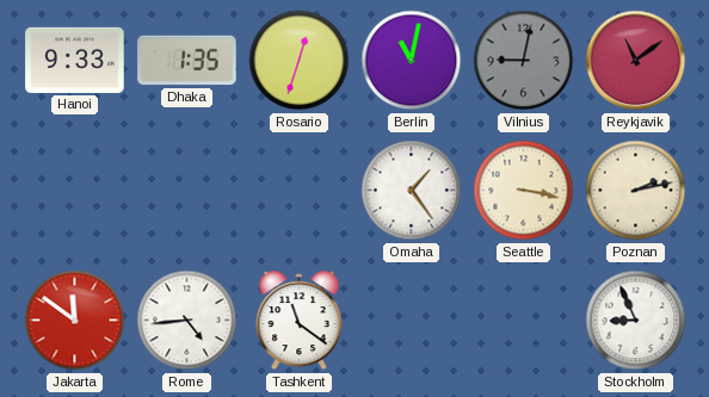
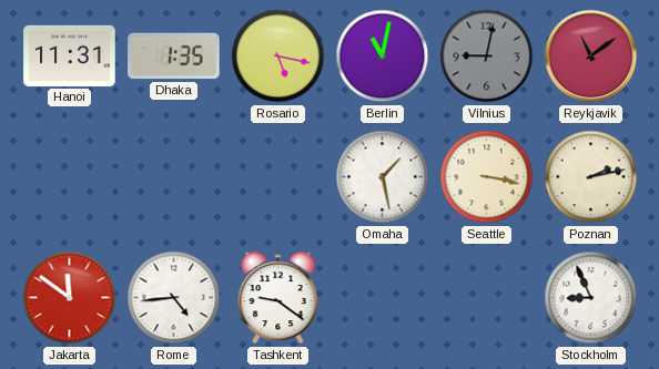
Hanoi: 9:33 -> 11:31 (70, 55)
Rosario: 12:33 -> 5:17 (278, 57)
Omaha: 1:24 -> 1:28 (383, 177)
Tashkent: 11:21 -> 9:21 (278, 298)
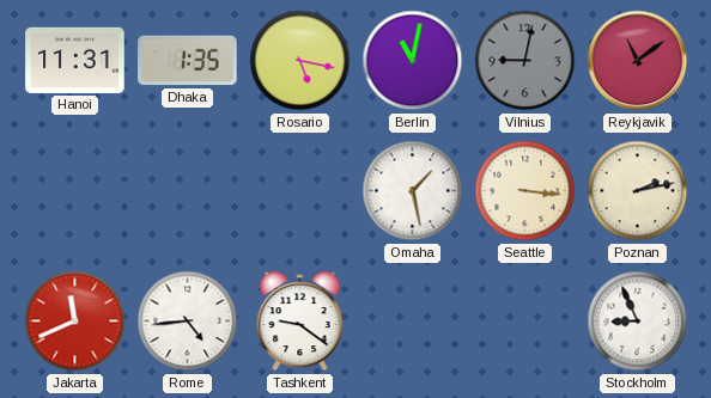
Seattle: 3:17 -> 3:16 (525, 191)
Jakarta: 11:51 -> 11:41 (75, 322)
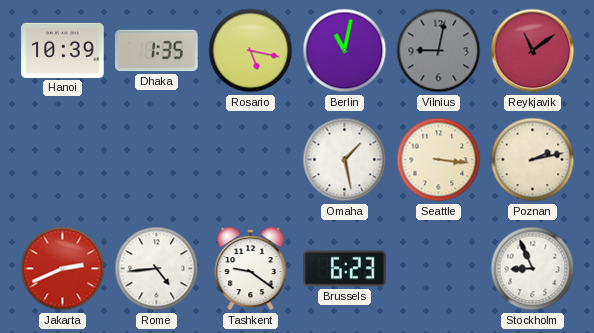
Hanoi: 11:31 -> 10:39 (63, 50)
Jakarta: 11:41 -> 2:41 (63, 269)
Brussels: none -> 6:23 (345, 269)
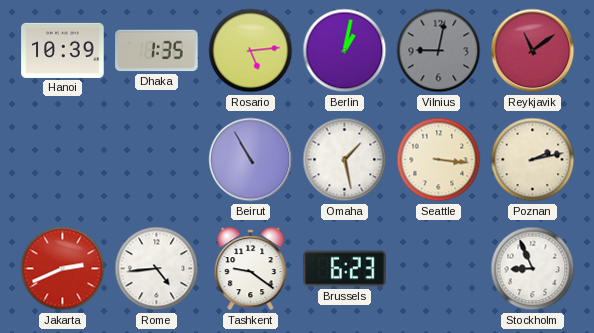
Rosario: 5:17 -> 5:14 (251, 51)
Berlin: 11:02 -> 1:02 (345, 51)
Beirut: none -> 10:55 (251, 160)
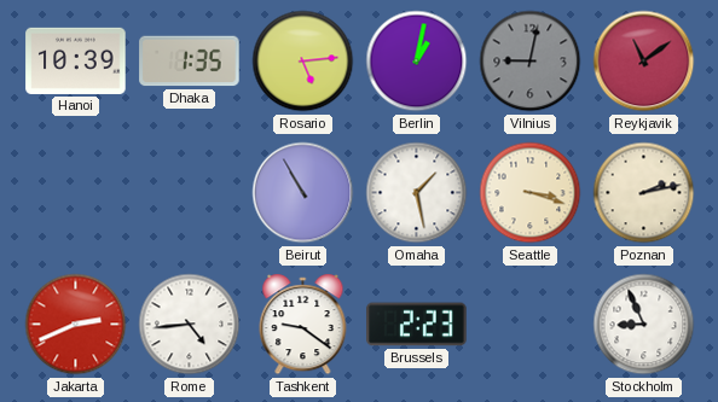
Seattle: 3:16 -> 3:18 (531, 193)
Brussels: 6:23 -> 2:23 (417, 325)
